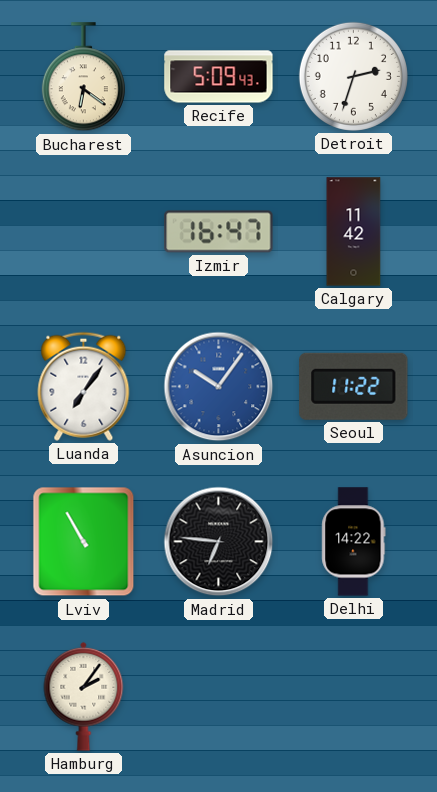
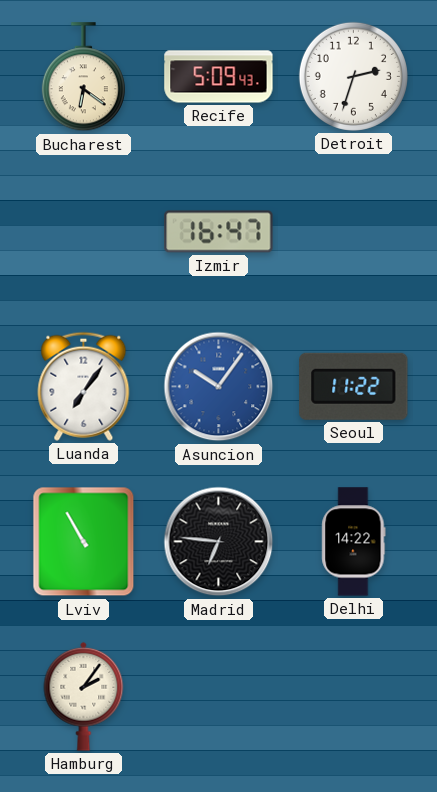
Calgary: 11:42 -> none (354, 232)
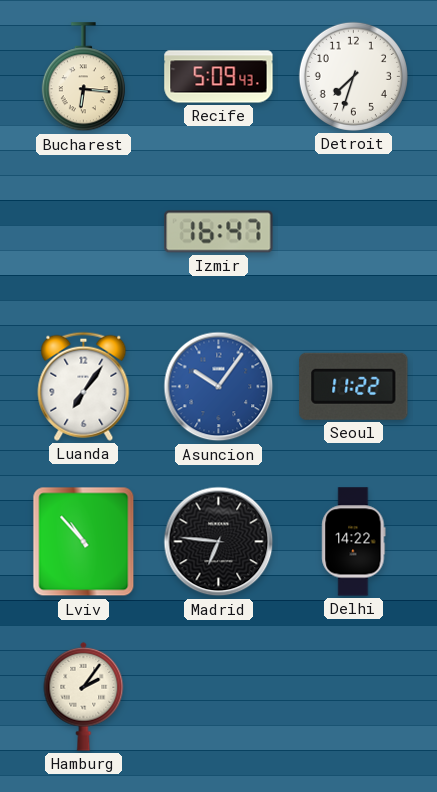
Bucharest: 6:21 -> 6:16 (83, 77)
Detroit: 2:33 -> 7:33 (353, 76)
Lviv: 10:55 -> 10:53 (84, 542)
